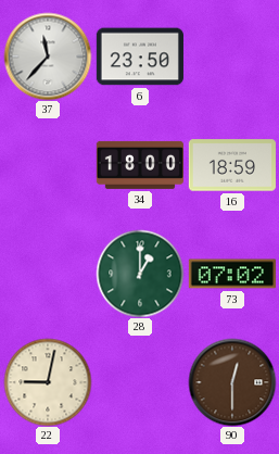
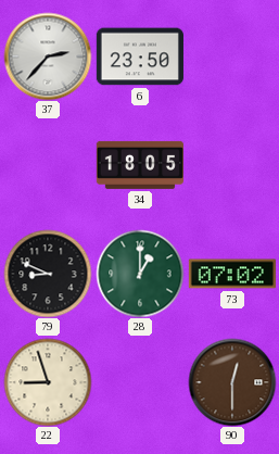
37: 11:37 -> 2:37 (48, 56)
34: 18:00 -> 18:05 (140, 165)
16: 18:59 -> none (232, 165)
79: none -> 8:49 (48, 274)
22: 9:02 -> 8:57 (48, 382)
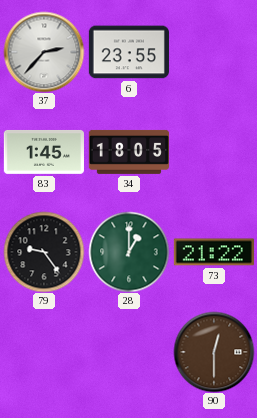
6: 23:50 -> 23:55 (129, 52)
83: none -> 1:45 (44, 152)
79: 8:49 -> 9:24 (44, 252)
73: 07:02 -> 21:22 (214, 252)
22: 8:57 -> none (48, 382)
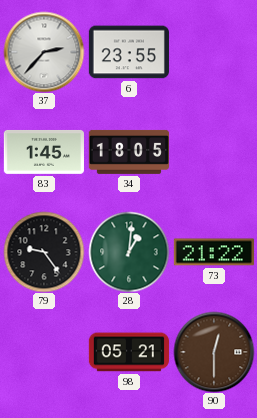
28: 1:00 -> 1:01 (129, 252)
98: none -> 05:21 (129, 352)
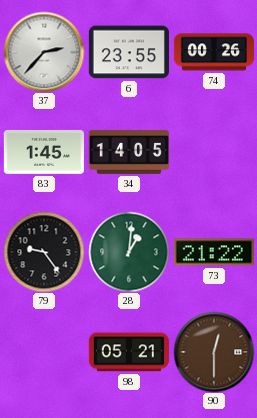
74: none -> 00:26 (213, 52)
34: 18:05 -> 14:05 (129, 152)
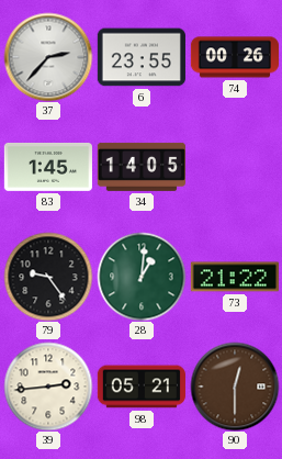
39: none -> 2:44 (48, 387)
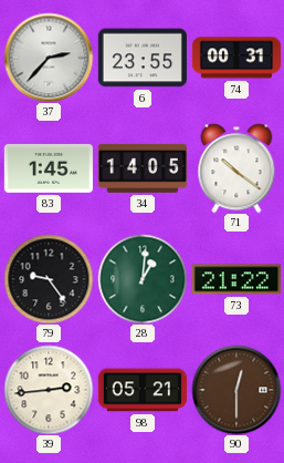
74: 00:26 -> 00:31 (235, 58)
71: none -> 10:21 (236, 168)
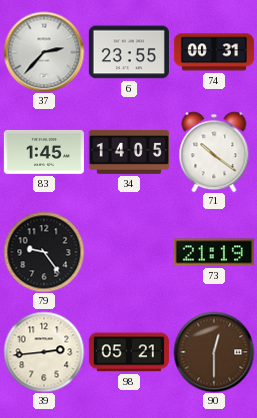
28: 1:01 -> none (143, 279)
73: 21:22 -> 21:19 (214, 252)
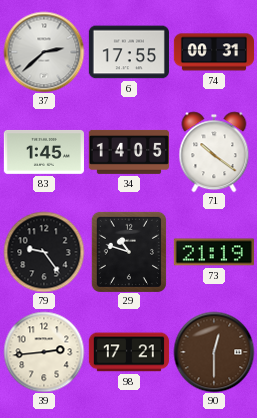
37: 2:37 -> 2:38 (44, 52)
6: 23:55 -> 17:55 (129, 52)
29: none -> 10:48 (129, 252)
98: 05:21 -> 17:21 (129, 352)
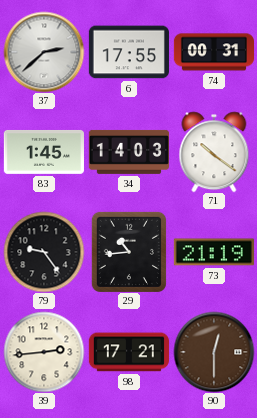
34: 14:05 -> 14:03 (129, 152)
29: 10:48 -> 10:44 (129, 252)
